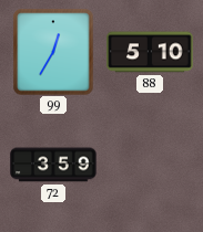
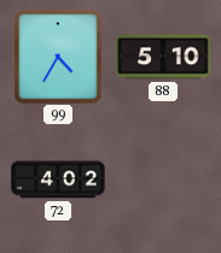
99: 12:35 -> 4:35 (58, 57)
72: 3:59 -> 4:02 (58, 180)
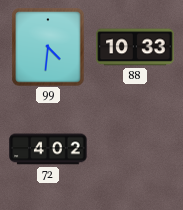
99: 4:35 -> 4:31 (48, 47)
88: 5:10 -> 10:33 (135, 47)
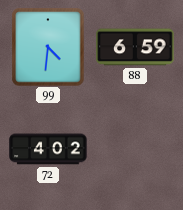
88: 10:33 -> 6:59 (135, 47)
